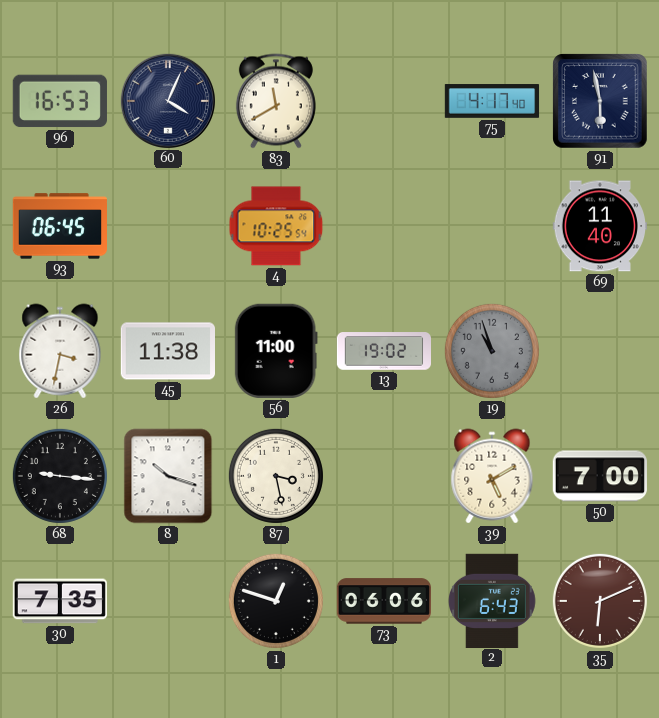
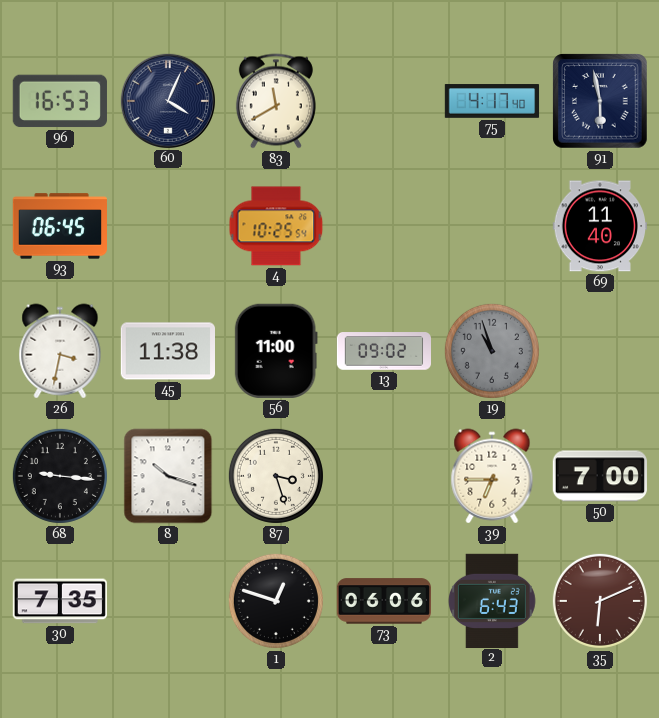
13: 19:02 -> 09:02 (383, 351)
87: 3:28 -> 3:27 (276, 476)
39: 5:10 -> 6:45 (492, 476)
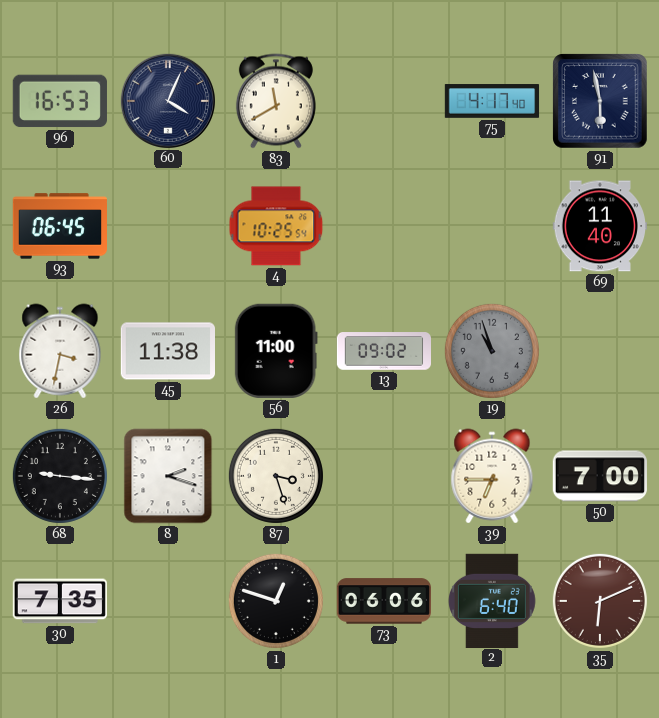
8: 10:18 -> 2:18 (168, 476)
2: 6:43 -> 6:40 (492, 600)
